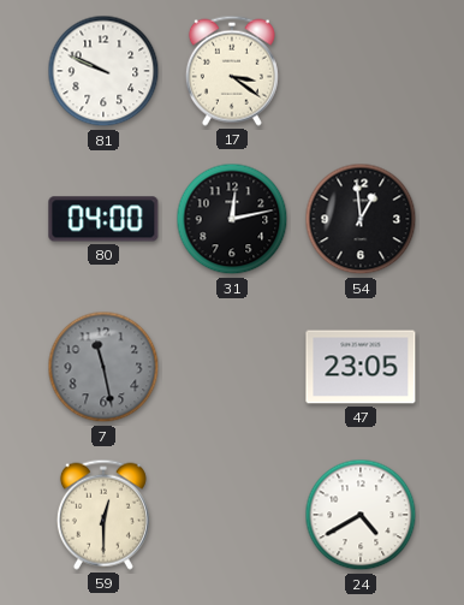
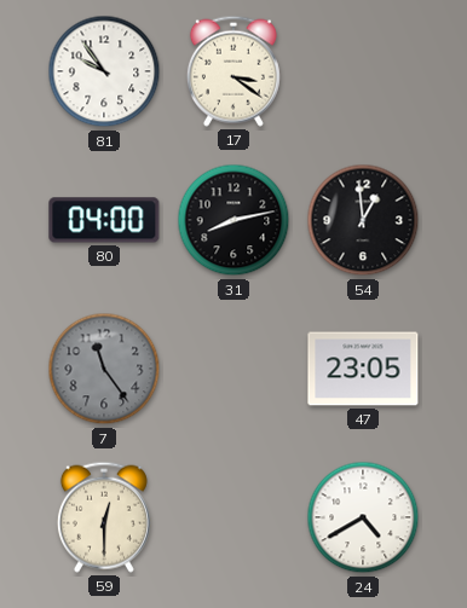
81: 9:49 -> 9:54 (104, 71)
31: 12:13 -> 8:13 (234, 220)
7: 11:28 -> 11:24 (104, 369)
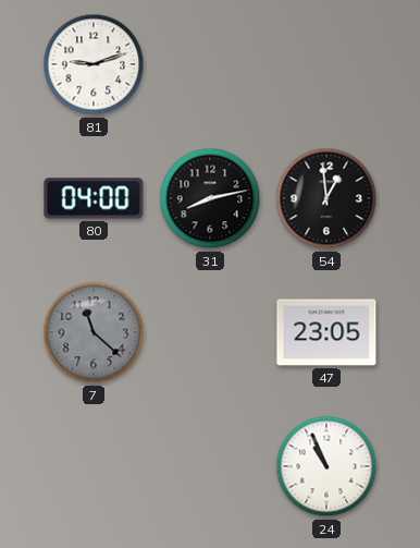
81: 9:54 -> 9:12 (94, 64)
17: 3:21 -> none (234, 71)
7: 11:24 -> 11:22 (94, 332)
59: 12:30 -> none (104, 517)
24: 4:40 -> 10:56 (326, 466)
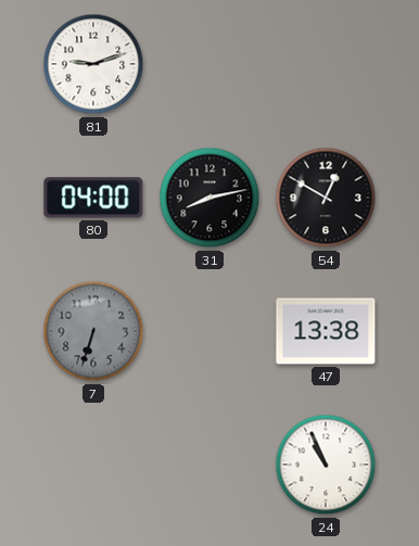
54: 12:59 -> 12:50 (326, 198)
7: 11:22 -> 6:33 (93, 331)
47: 23:05 -> 13:38 (326, 331)
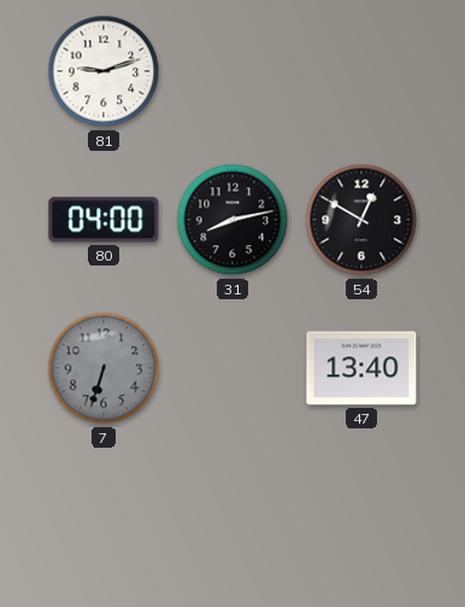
47: 13:38 -> 13:40 (361, 368)
24: 10:56 -> none (326, 465)
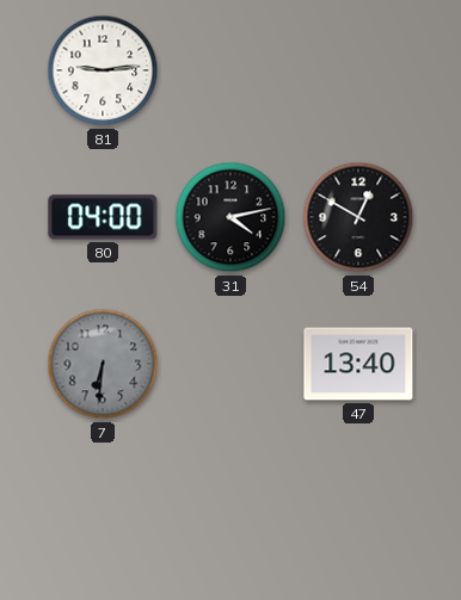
81: 9:12 -> 9:14 (103, 70)
31: 8:13 -> 4:13 (230, 217)
7: 6:33 -> 6:31 (103, 364)
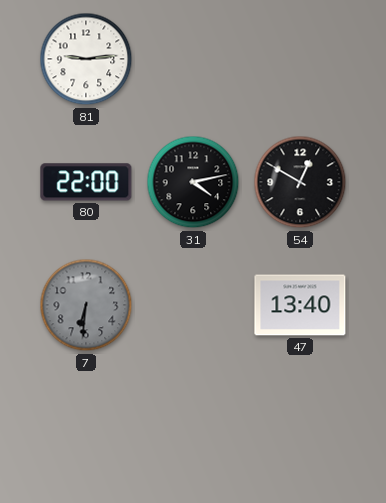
80: 04:00 -> 22:00 (86, 182)
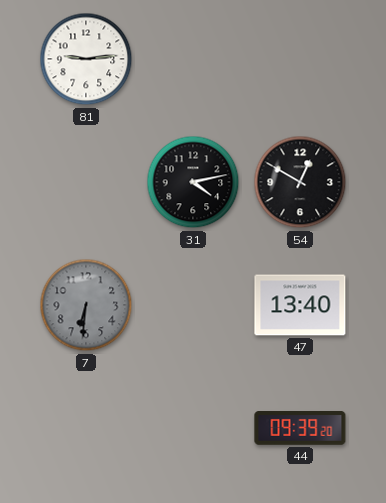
80: 22:00 -> none (86, 182)
44: none -> 09:39 (300, 428)
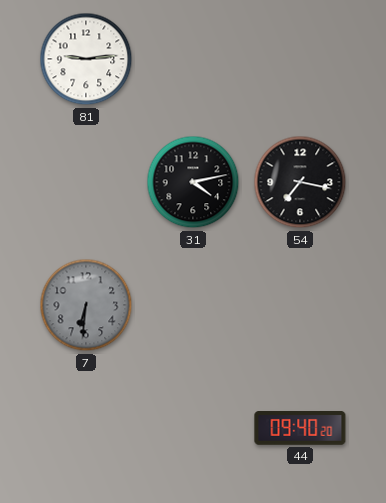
54: 12:50 -> 7:17 (300, 182)
47: 13:40 -> none (300, 305)
44: 09:39 -> 09:40 (300, 428)
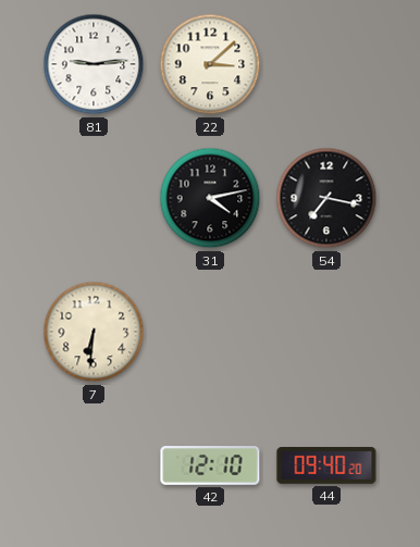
22: none -> 3:08 (210, 64)
7 dial: grey -> cream (94, 332)
42: none -> 12:10 (210, 465)
